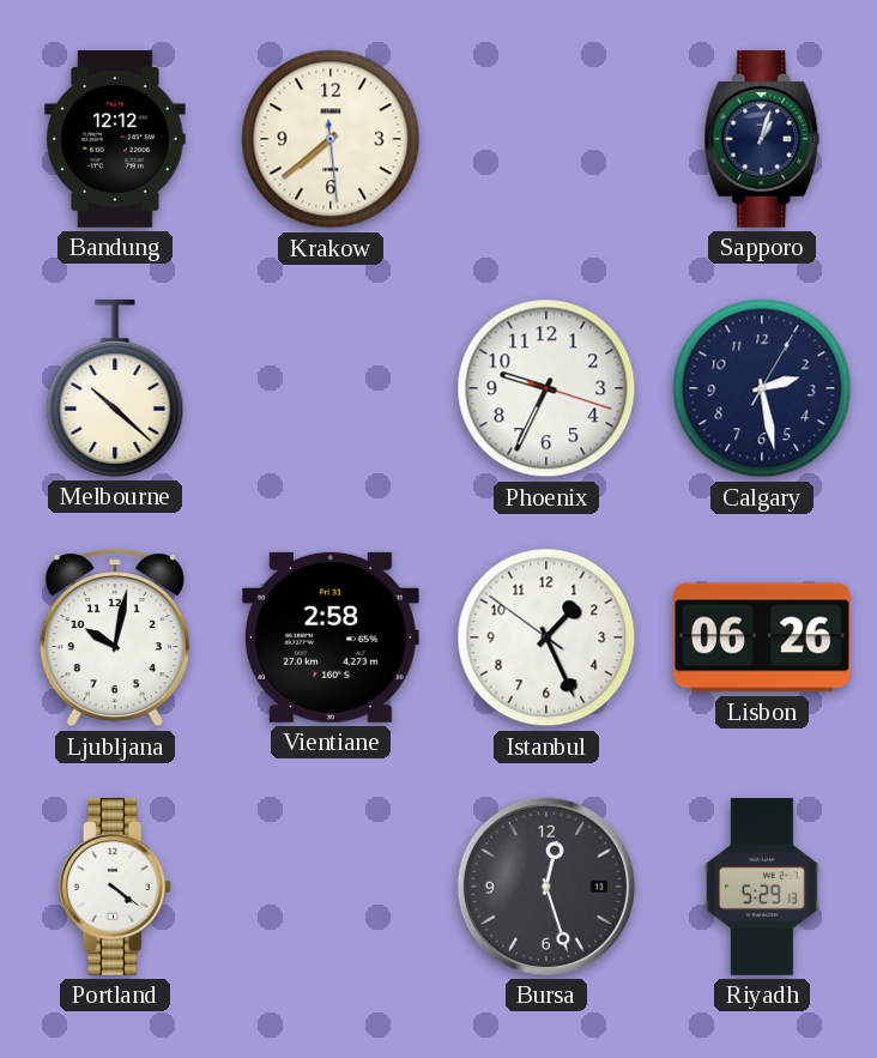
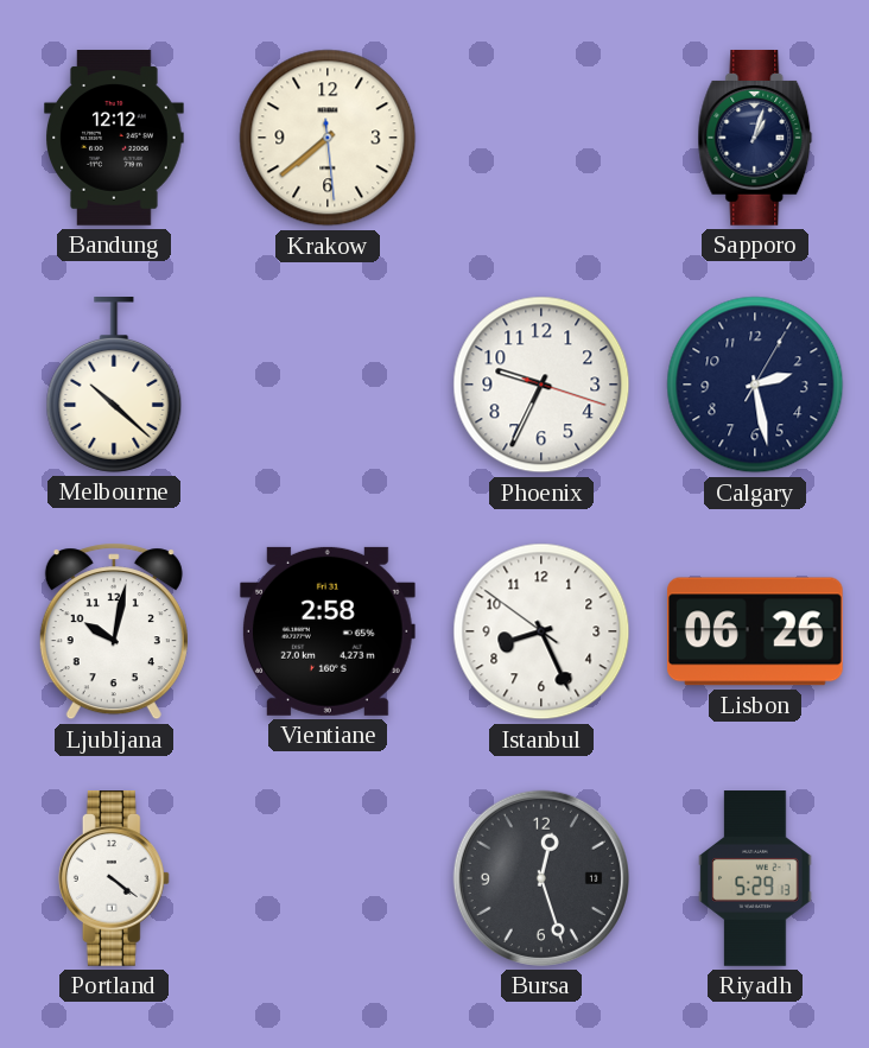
Istanbul: 1:25 -> 8:25 (541, 631)
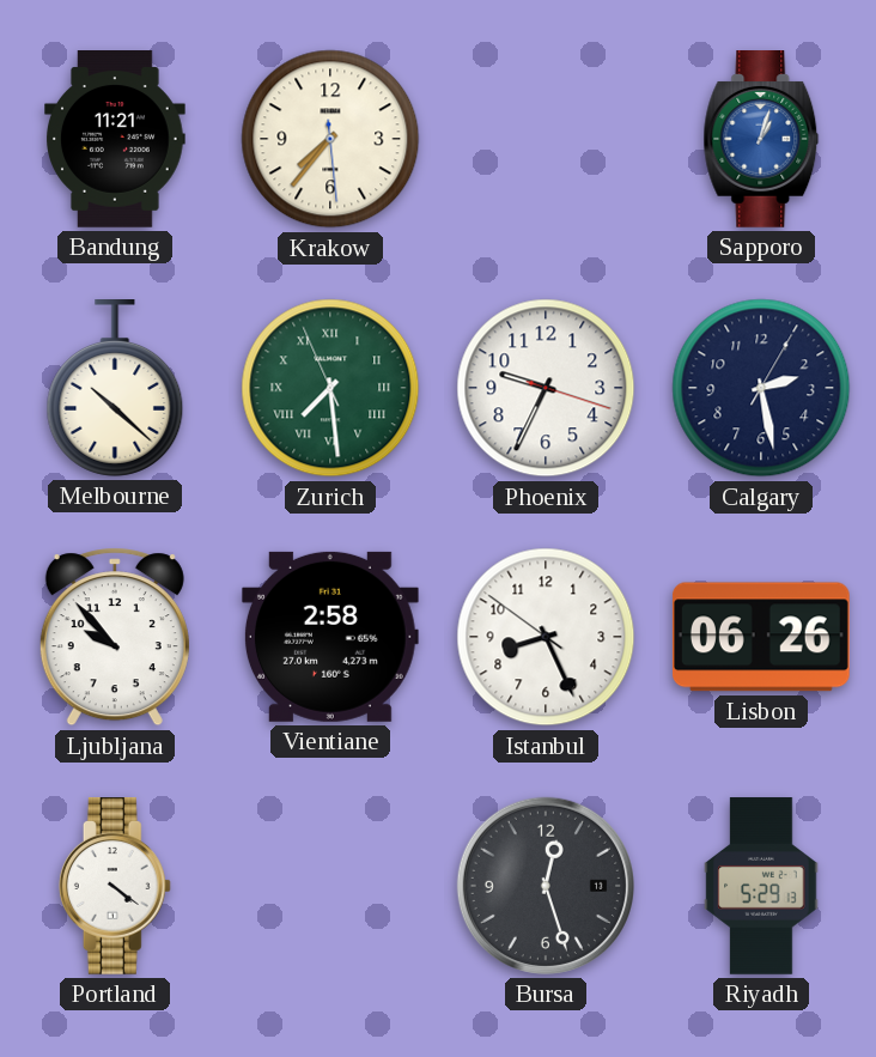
Bandung: 12:12 -> 11:21 (115, 140)
Krakow: 7:38 -> 7:36 (330, 139)
Sapporo dial: navy -> blue (761, 140)
Zurich: none -> 7:28 (330, 388)
Ljubljana: 10:02 -> 9:53 (115, 637)
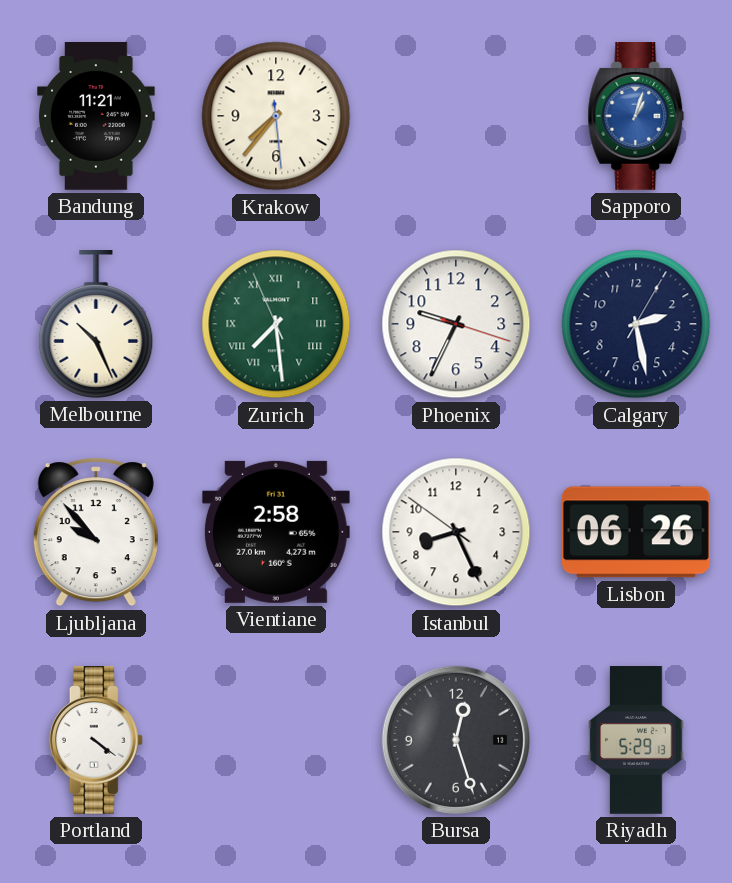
Melbourne: 10:22 -> 10:26 (96, 325)
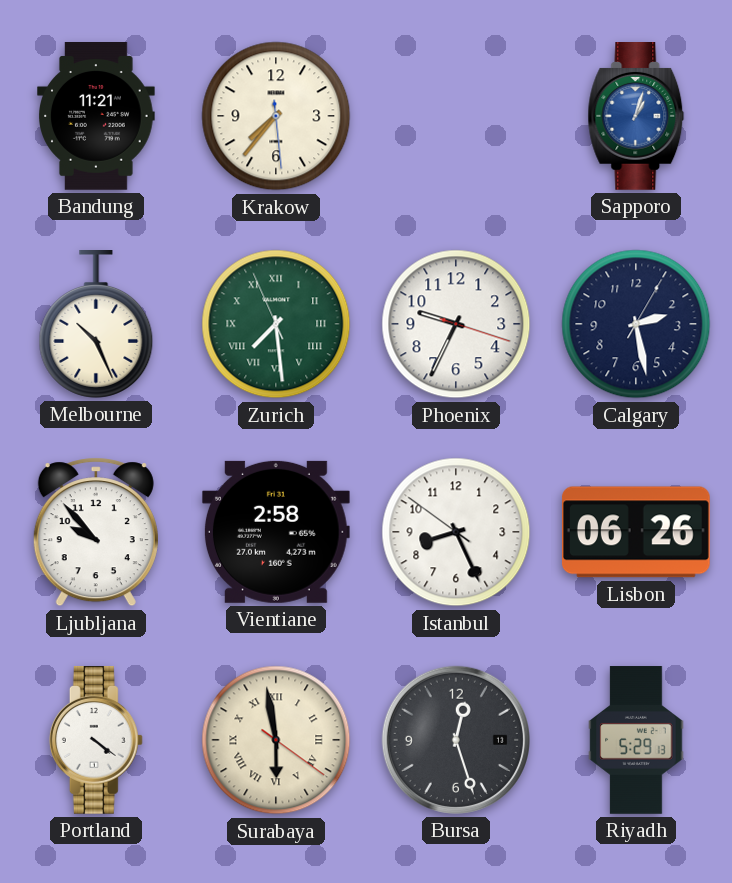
Surabaya: none -> 5:58 (276, 740)
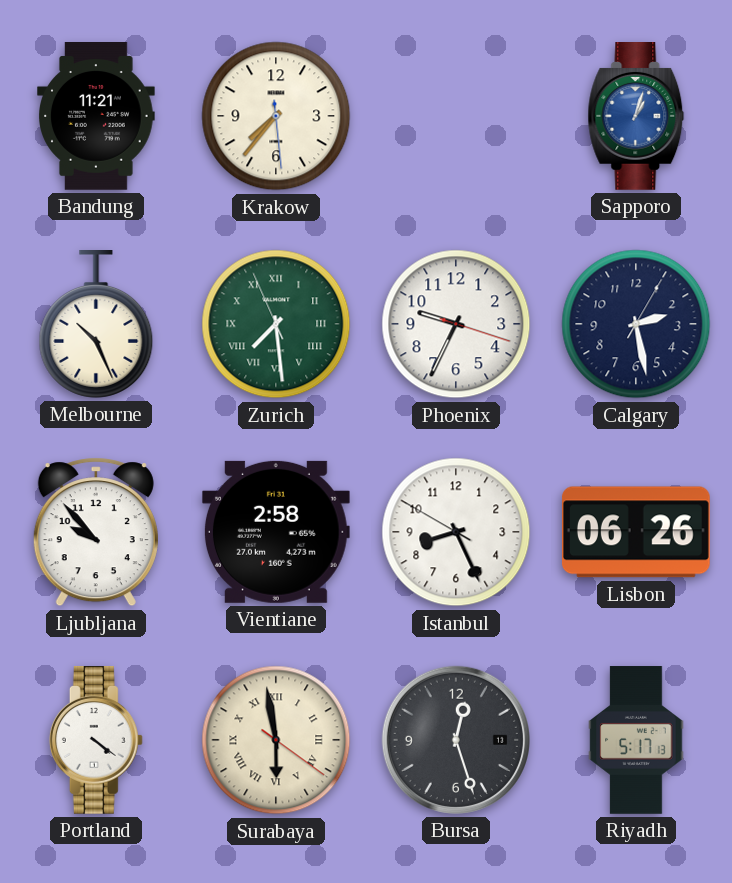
Istanbul: 8:25:51 -> 8:25:50 (456, 532)
Riyadh: 5:29 -> 5:17 (636, 740)
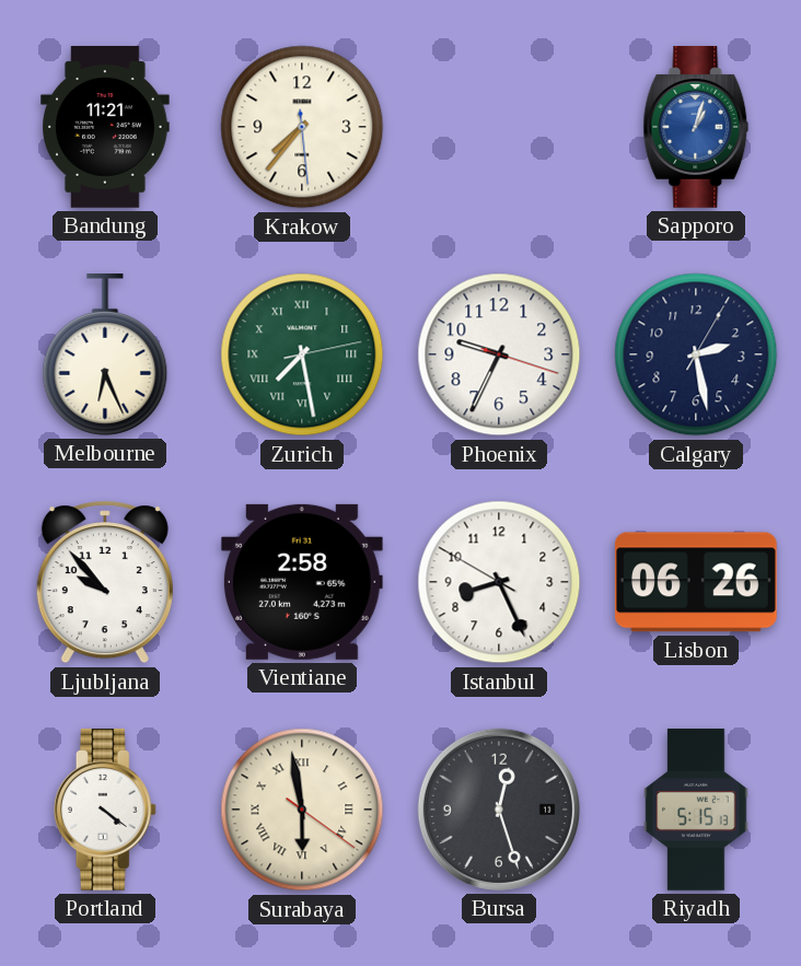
Melbourne: 10:26 -> 6:26 (105, 356)
Zurich: 7:28:56 -> 7:28:13 (302, 354)
Riyadh: 5:17 -> 5:15 (696, 810)
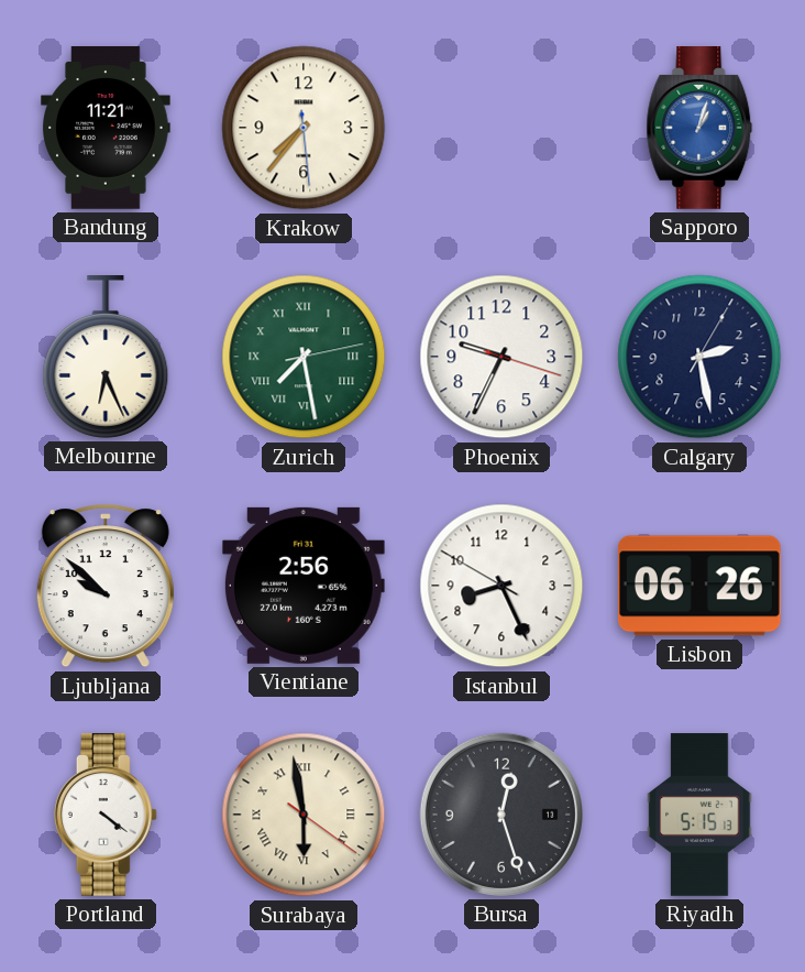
Ljubljana: 9:53 -> 9:52 (106, 586)
Vientiane: 2:58 -> 2:56 (304, 586)
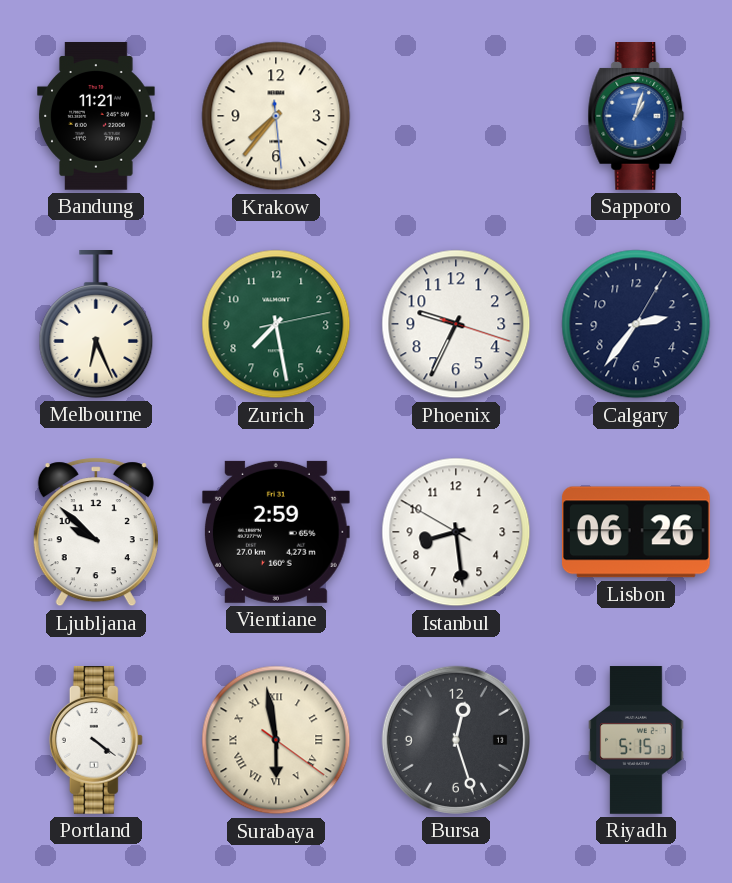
Zurich numerals: Roman -> Arabic (276, 324)
Calgary: 2:28 -> 2:36 (636, 324)
Vientiane: 2:56 -> 2:59 (276, 532)
Istanbul: 8:25 -> 8:28 (456, 532)
